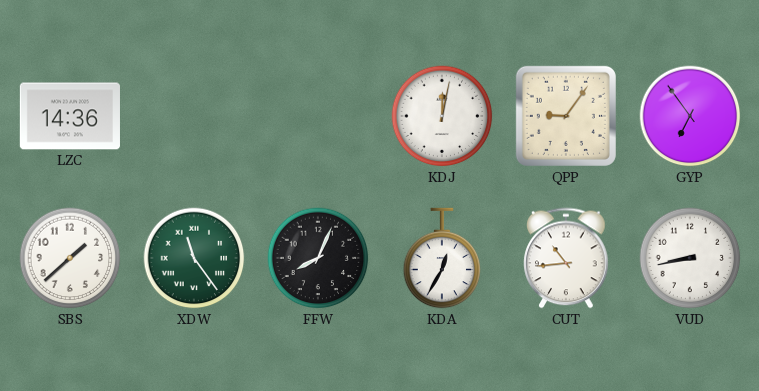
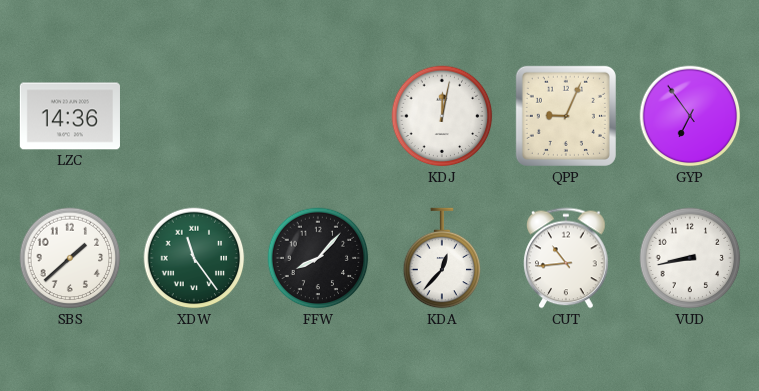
QPP: 9:06 -> 9:04 (566, 116)
FFW: 8:04 -> 8:07 (318, 258)
KDA: 12:35 -> 12:37 (442, 258)
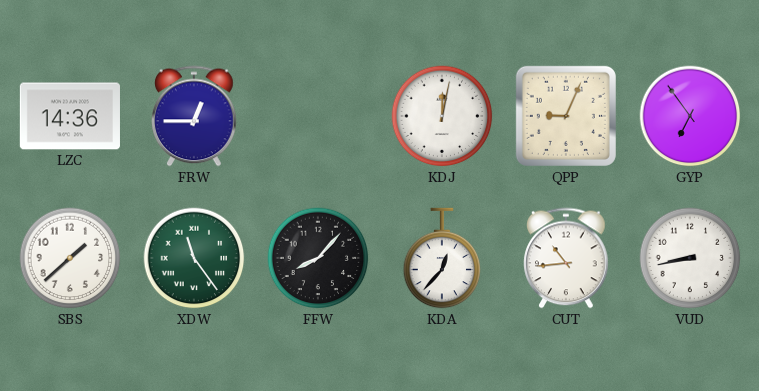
FRW: none -> 12:45 (194, 116)
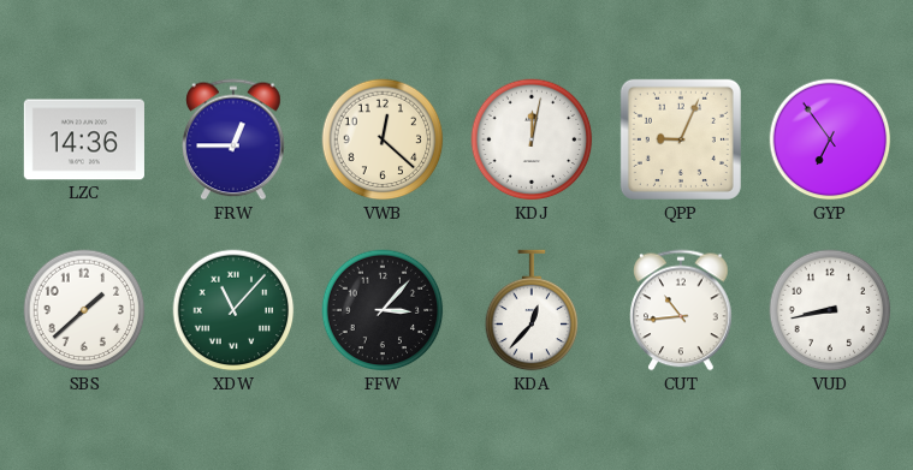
VWB: none -> 12:22 (383, 139)
XDW: 11:24 -> 11:07 (233, 310)
FFW: 8:07 -> 3:07 (383, 310)
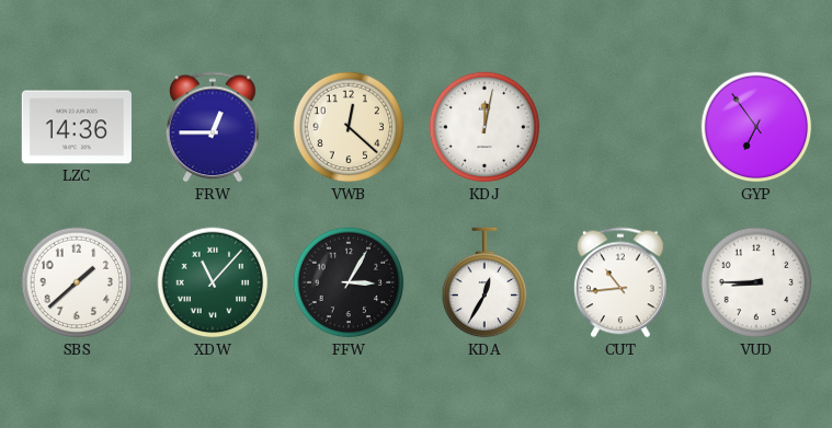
QPP: 9:04 -> none (681, 139)
FFW: 3:07 -> 3:05 (349, 282)
KDA: 12:37 -> 12:35 (485, 282)
VUD: 8:43 -> 8:45 (756, 282)
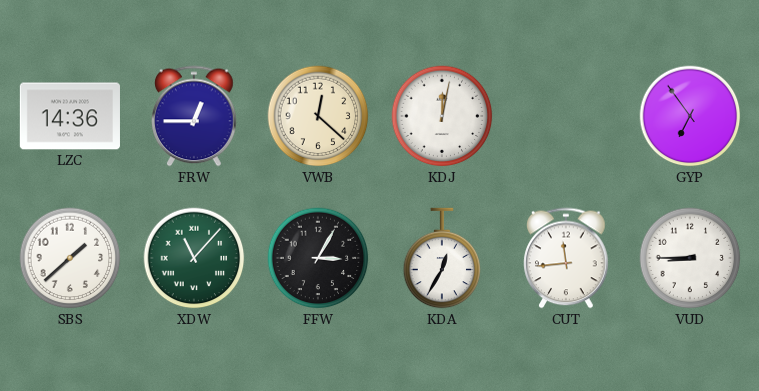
CUT: 10:44 -> 11:44 (566, 258)
